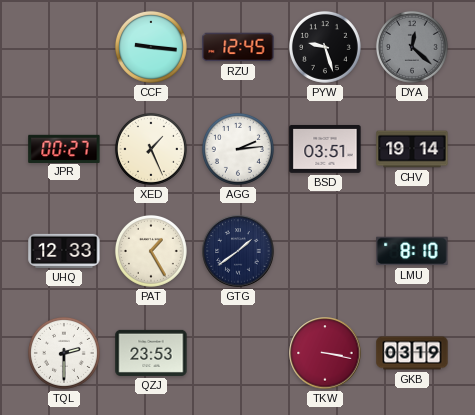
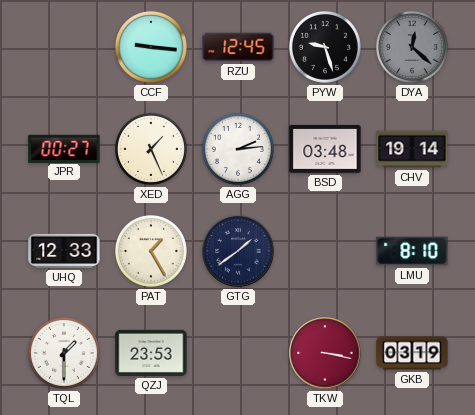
BSD: 03:51 -> 03:48 (325, 149)
TQL: 2:30 -> 1:30 (64, 353)
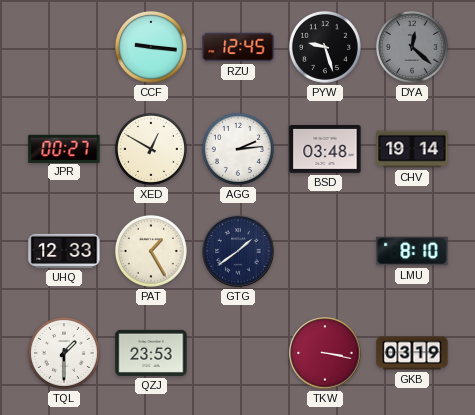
XED: 1:26 -> 12:50 (151, 149)
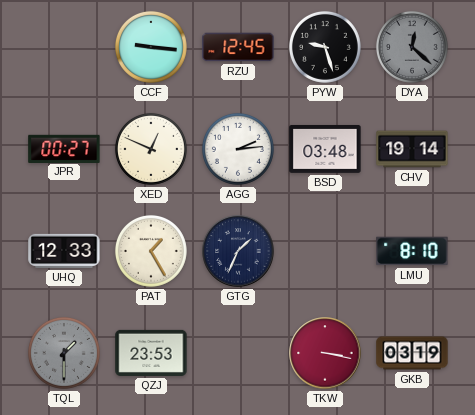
XED: 12:50 -> 12:49 (151, 149)
GTG: 1:39 -> 1:34 (238, 251)
TQL dial: white -> grey (64, 353)
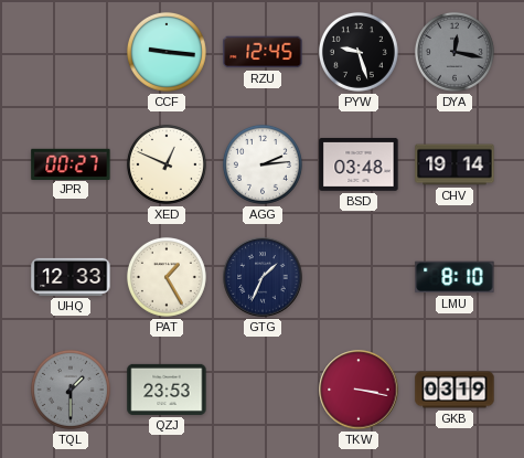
DYA: 12:22 -> 12:17 (455, 52)
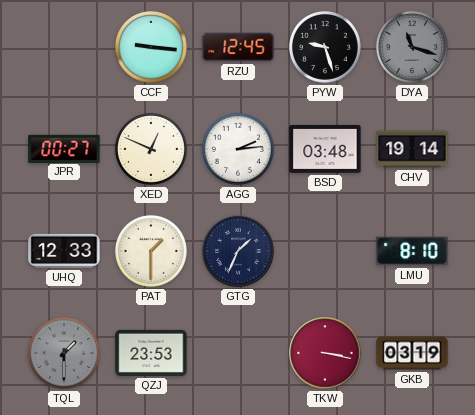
DYA: 12:17 -> 11:18 (412, 47)
PAT: 1:25 -> 1:30 (151, 251)
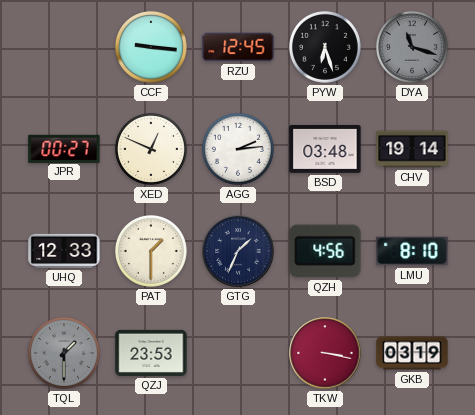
PYW: 9:27 -> 6:27 (325, 47)
QZH: none -> 4:56 (325, 251)
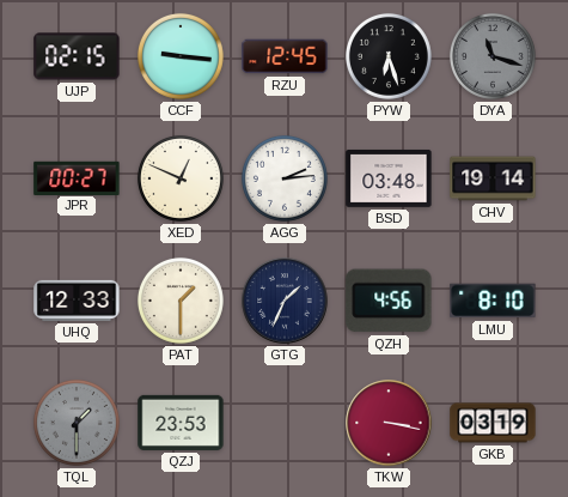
UJP: none -> 02:15 (77, 56)
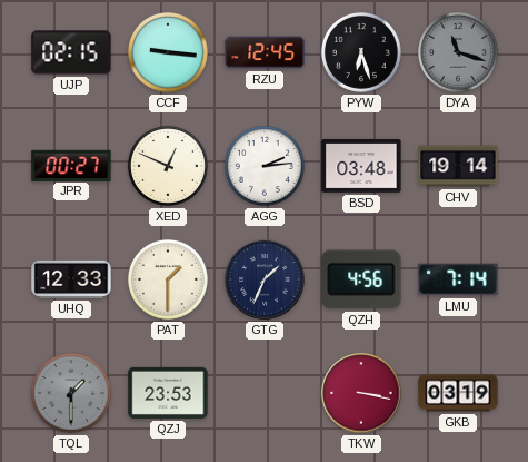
LMU: 8:10 -> 7:14 (458, 279)
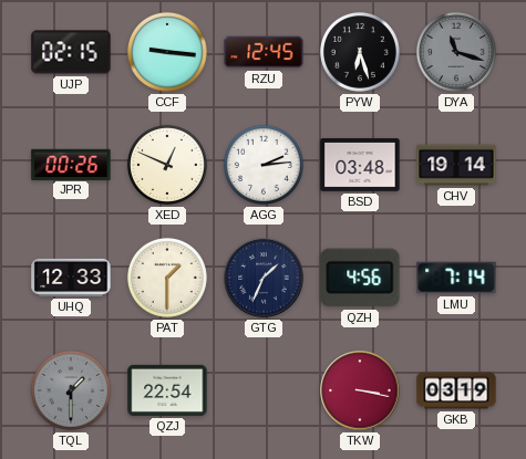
JPR: 00:27 -> 00:26 (71, 164)
QZJ: 23:53 -> 22:54 (167, 390)
